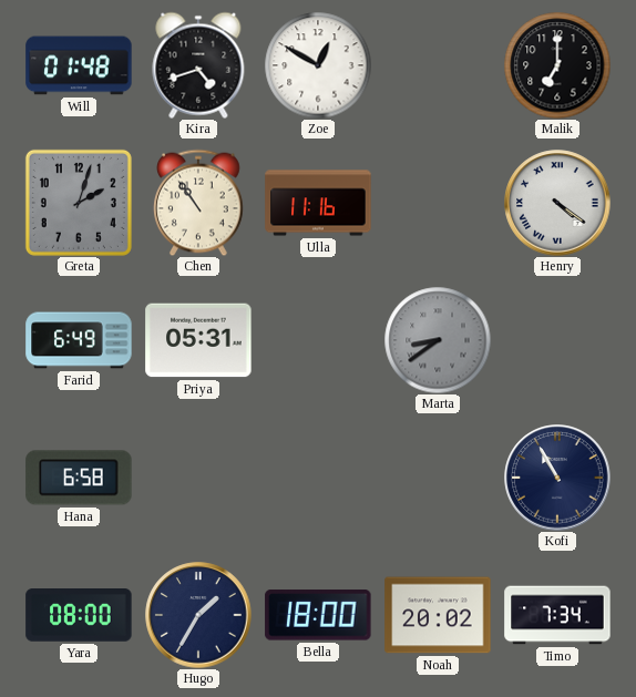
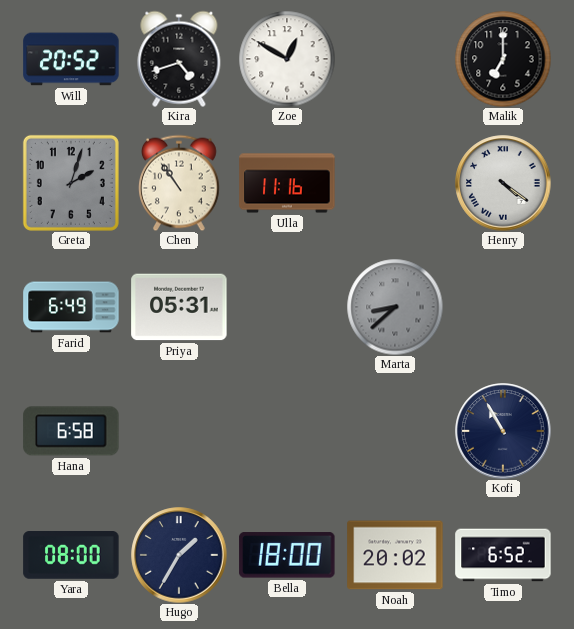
Will: 01:48 -> 20:52 (71, 59)
Marta: 8:39 -> 8:38 (395, 307)
Timo: 7:34 -> 6:52 (503, 555)
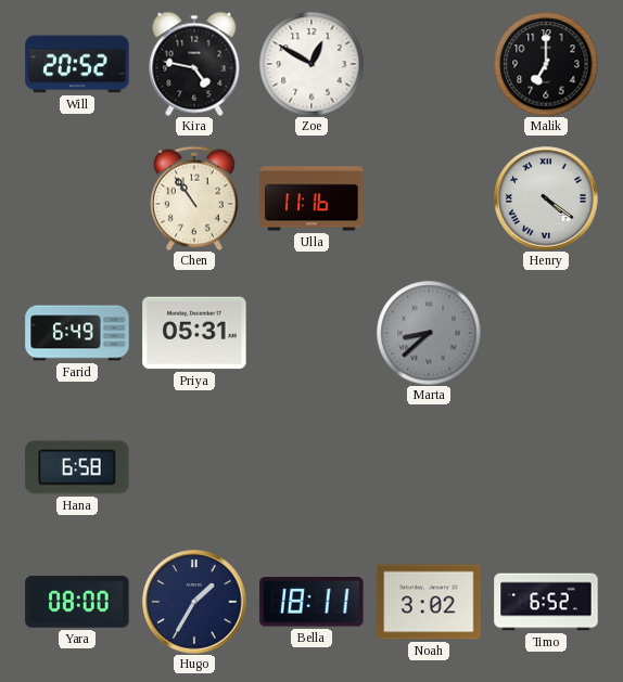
Kira: 4:42 -> 4:47 (194, 64)
Greta: 2:03 -> none (71, 183)
Kofi: 10:55 -> none (503, 431)
Bella: 18:00 -> 18:11 (311, 602)
Noah: 20:02 -> 3:02 (429, 602)
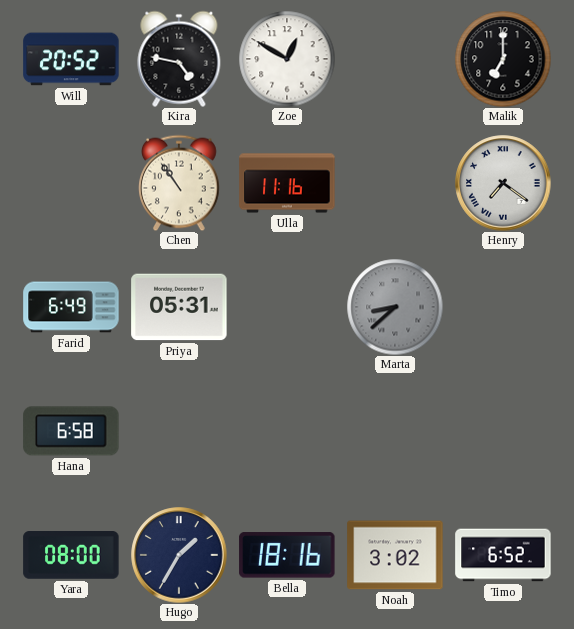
Henry: 4:21 -> 7:21 (503, 183)
Bella: 18:11 -> 18:16 (287, 555)
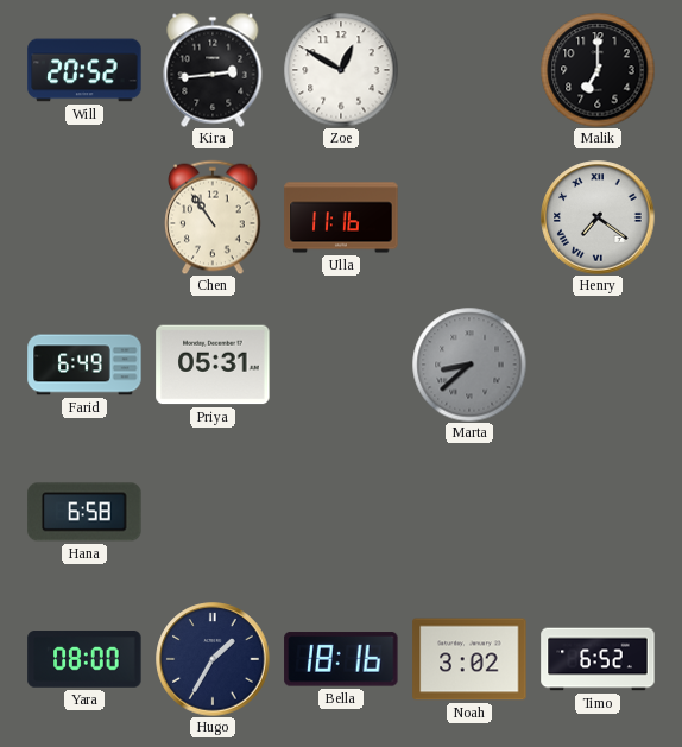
Kira: 4:47 -> 2:44 (213, 70)
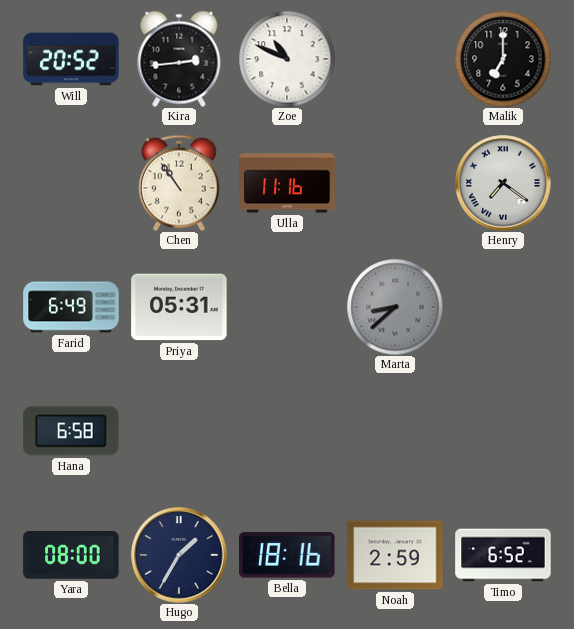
Zoe: 12:50 -> 10:49 (287, 59)
Noah: 3:02 -> 2:59 (395, 555)
